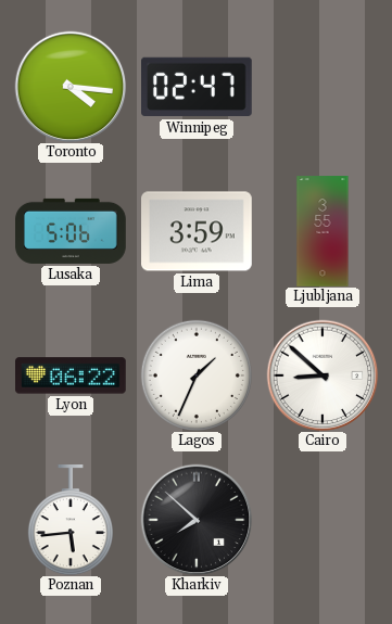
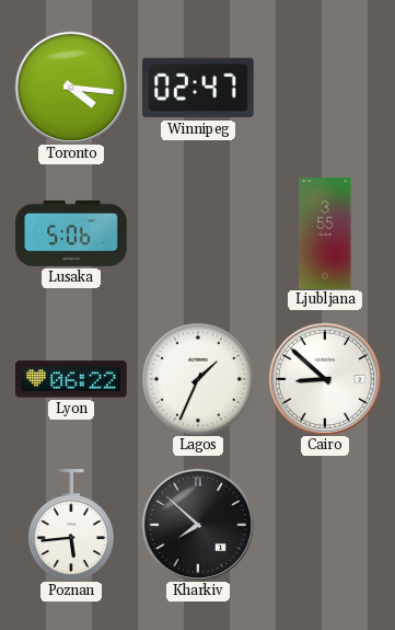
Lima: 3:59 -> none (198, 231)
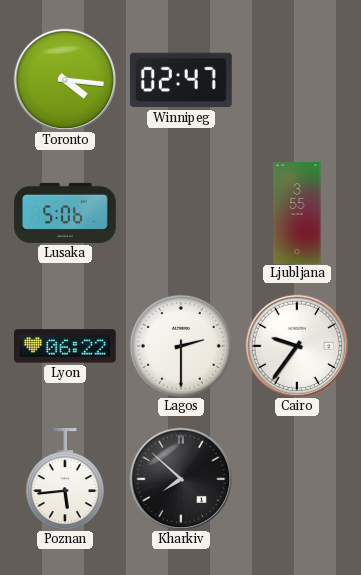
Lagos: 1:34 -> 2:30 (181, 346)
Cairo: 8:52 -> 9:36 (297, 346)
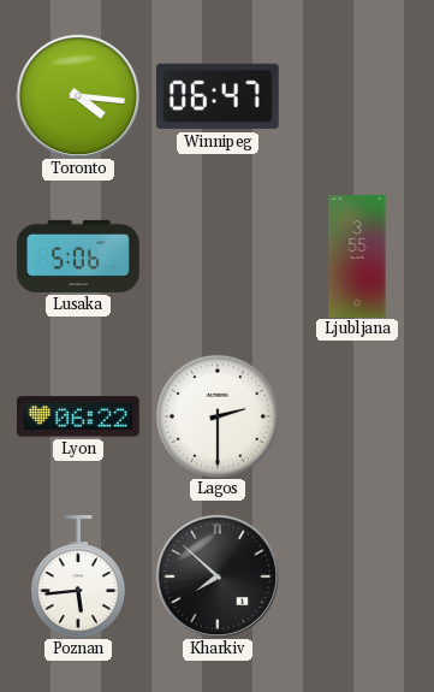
Winnipeg: 02:47 -> 06:47 (219, 96)
Cairo: 9:36 -> none (297, 346)
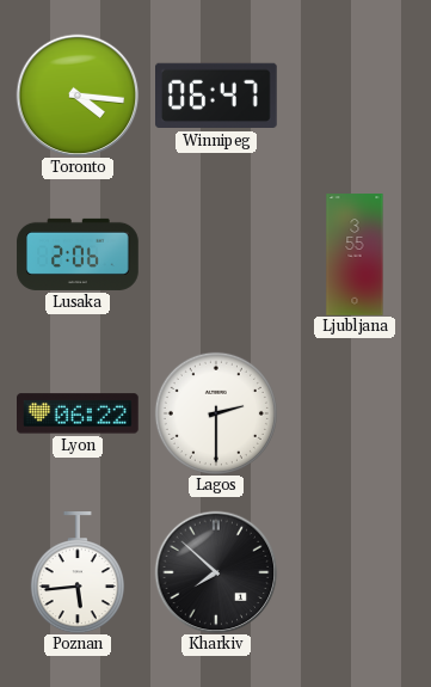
Lusaka: 5:06 -> 2:06 (78, 254)
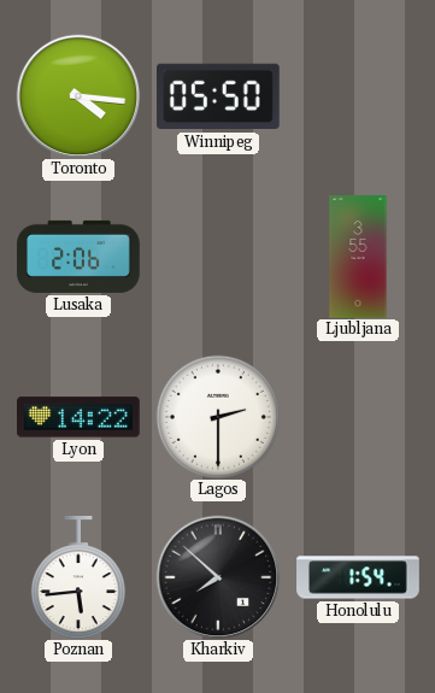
Winnipeg: 06:47 -> 05:50 (219, 96)
Lyon: 06:22 -> 14:22 (80, 417)
Honolulu: none -> 1:54 (358, 577)
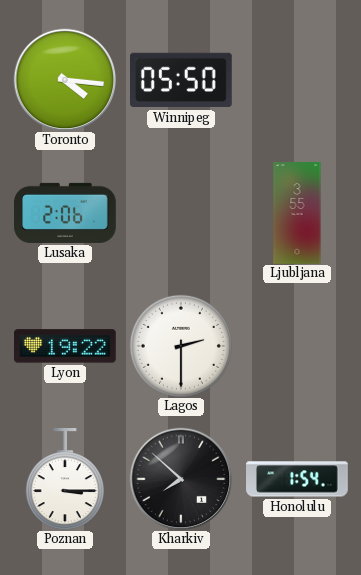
Lyon: 14:22 -> 19:22 (66, 346)
Poznan: 5:44 -> 3:15 (65, 480)
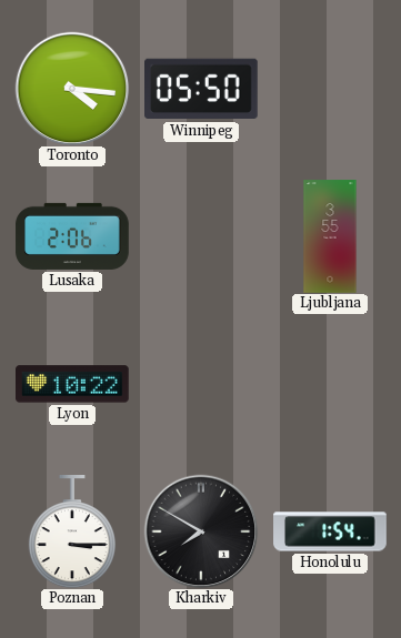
Lyon: 19:22 -> 10:22 (73, 384)
Lagos: 2:30 -> none (181, 346)
Kharkiv: 7:52 -> 7:50 (201, 531)
